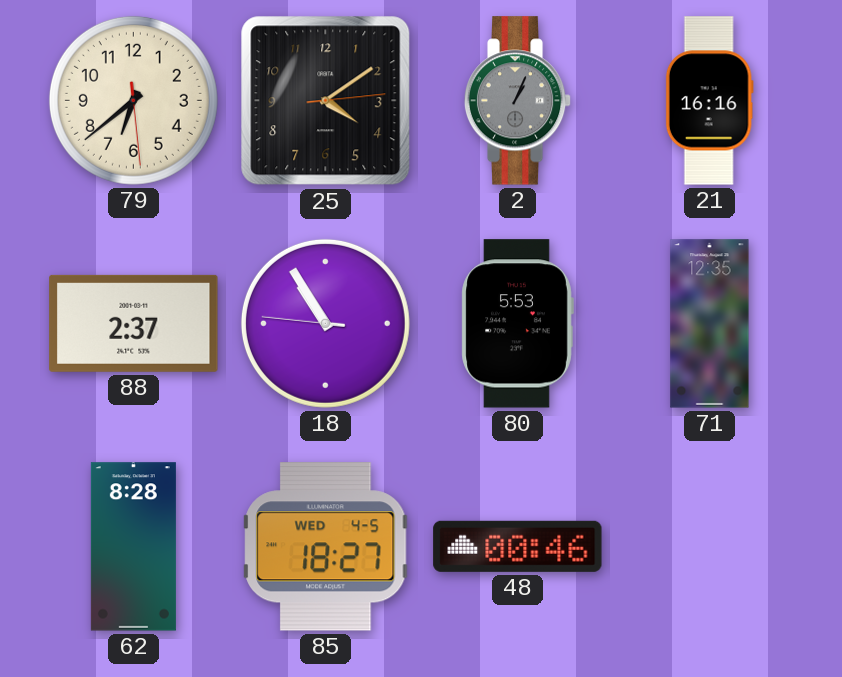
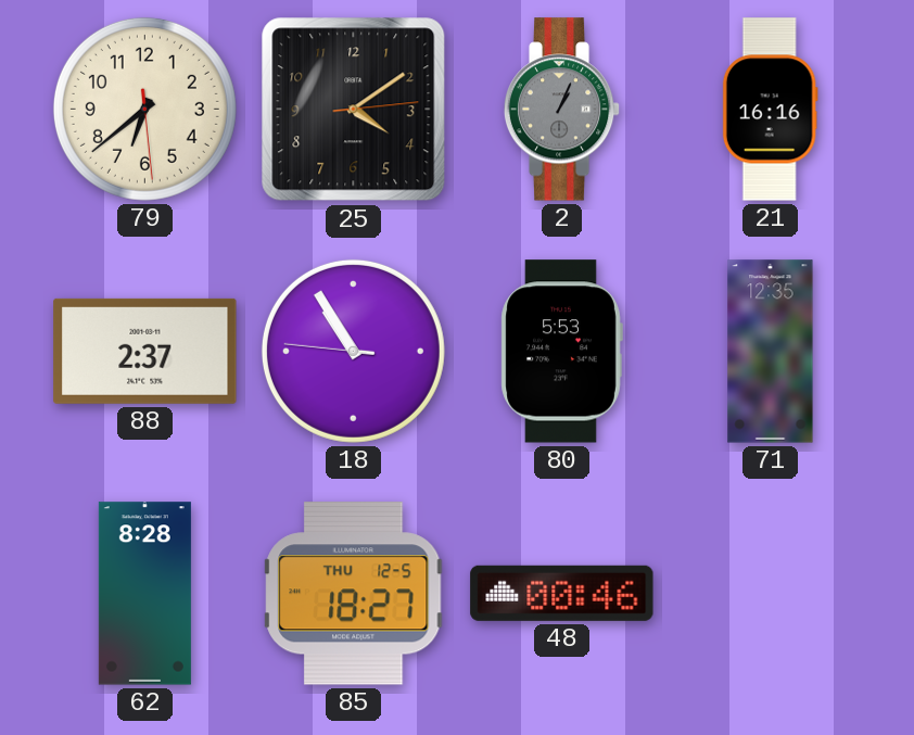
85 date: WED 4-5 -> THU 12-5 (354, 594)
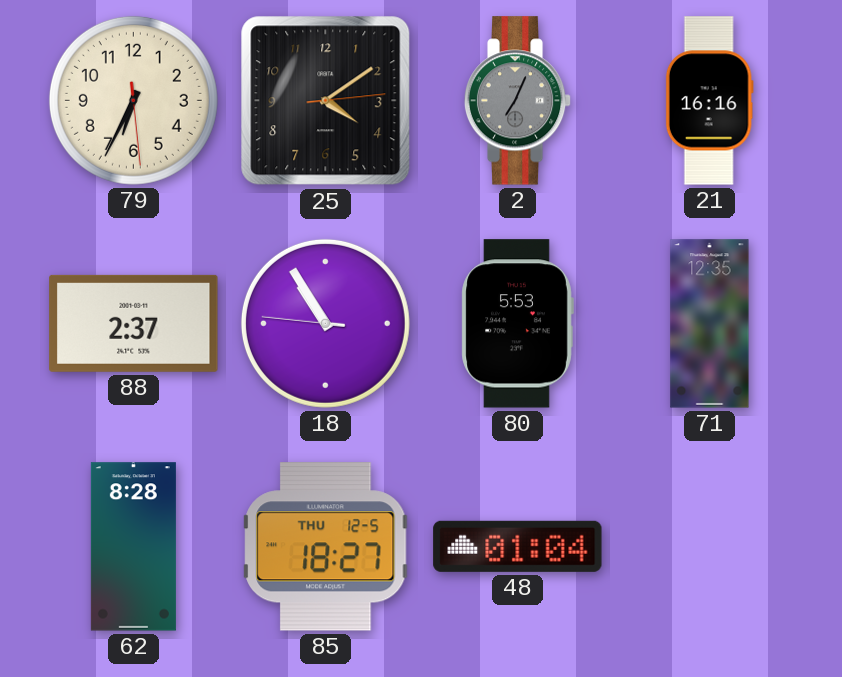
79: 6:38 -> 6:34 (133, 100)
2: 1:04 -> 7:04 (518, 101)
48: 00:46 -> 01:04 (518, 546)
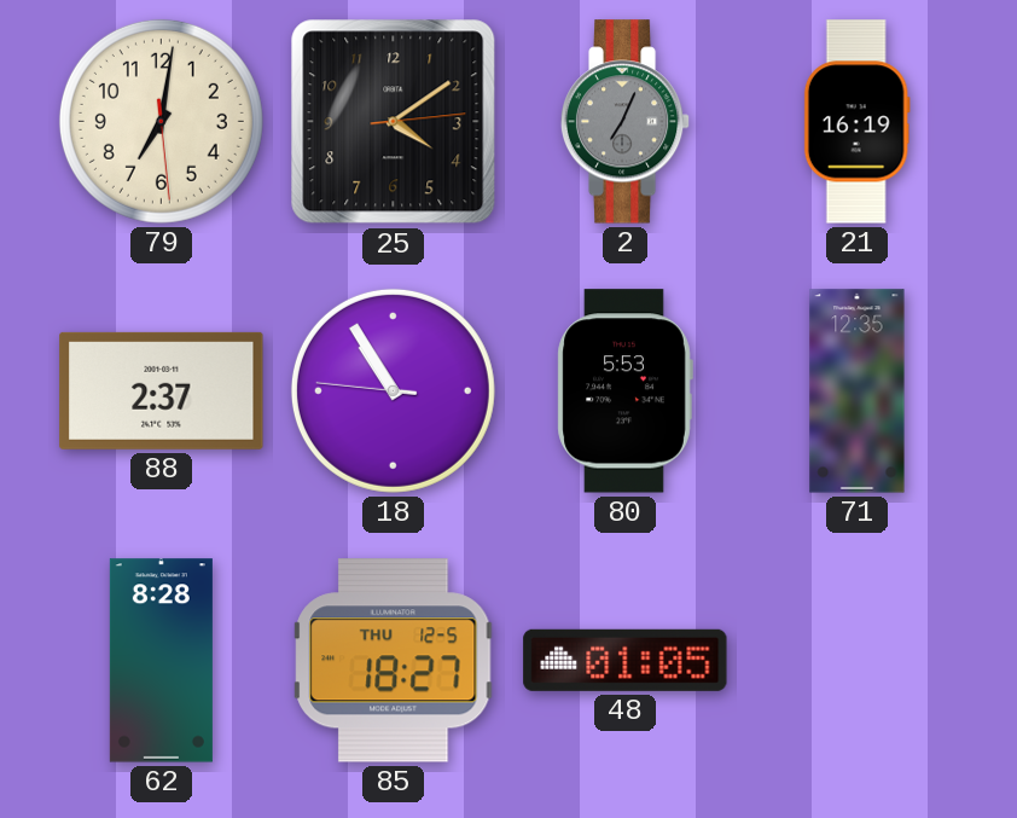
79: 6:34 -> 7:01 (161, 121)
21: 16:16 -> 16:19 (856, 122)
48: 01:04 -> 01:05 (626, 660)
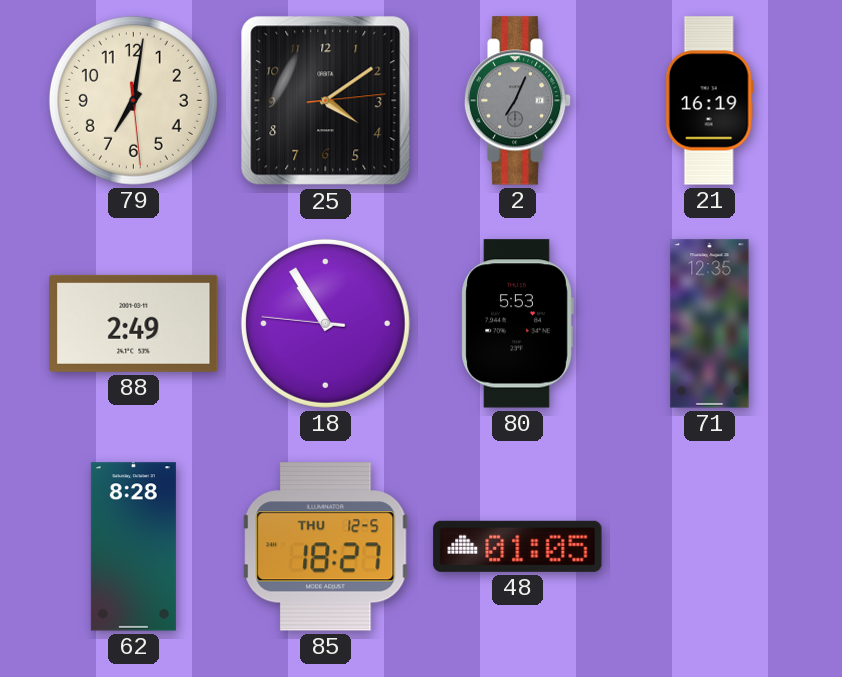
88: 2:37 -> 2:49 (134, 323)
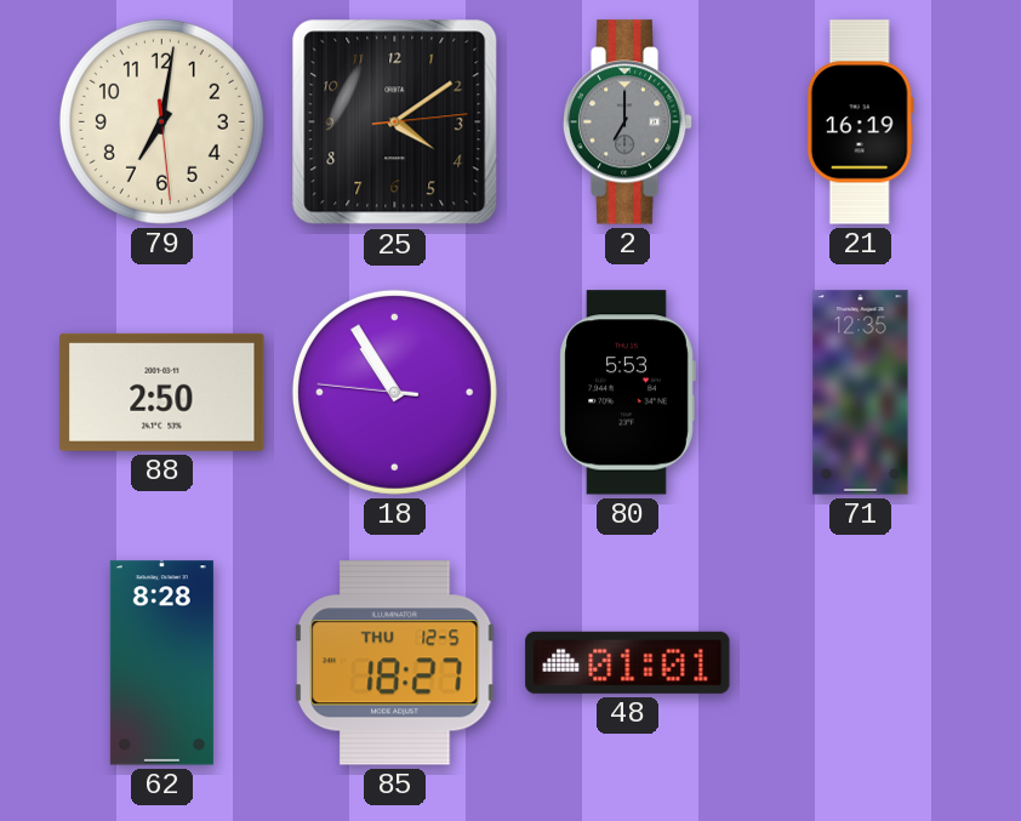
2: 7:04 -> 7:00 (628, 122)
88: 2:49 -> 2:50 (162, 392)
48: 01:05 -> 01:01 (628, 662)
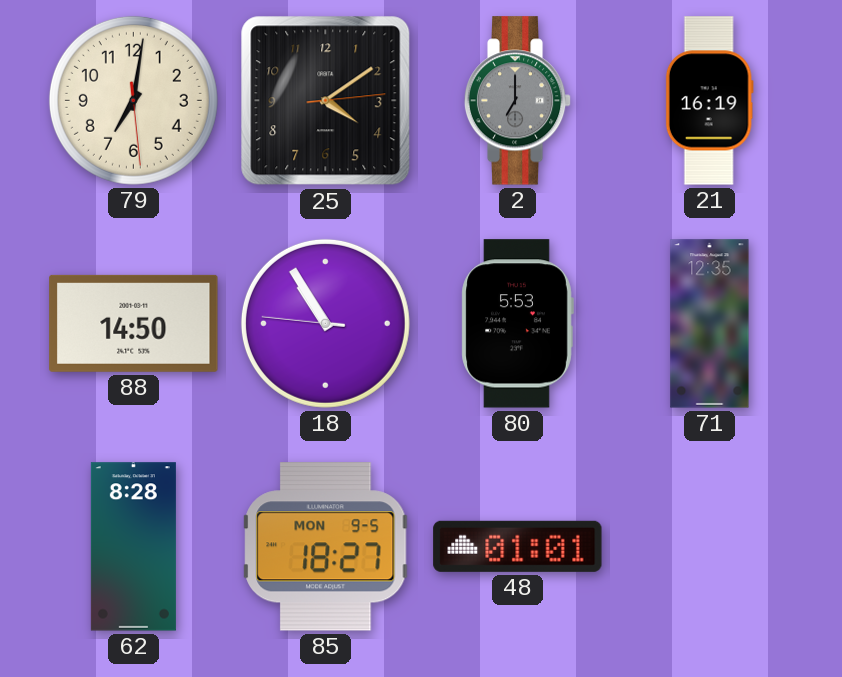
88: 2:50 -> 14:50 (134, 323)
85 date: THU 12-5 -> MON 9-5 (326, 547)
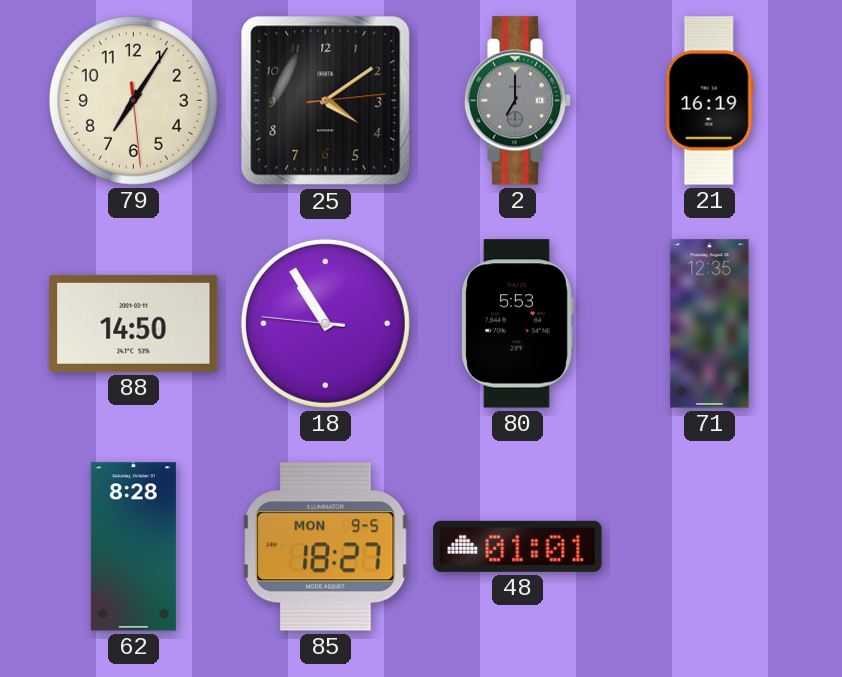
79: 7:01 -> 7:05 (133, 100)
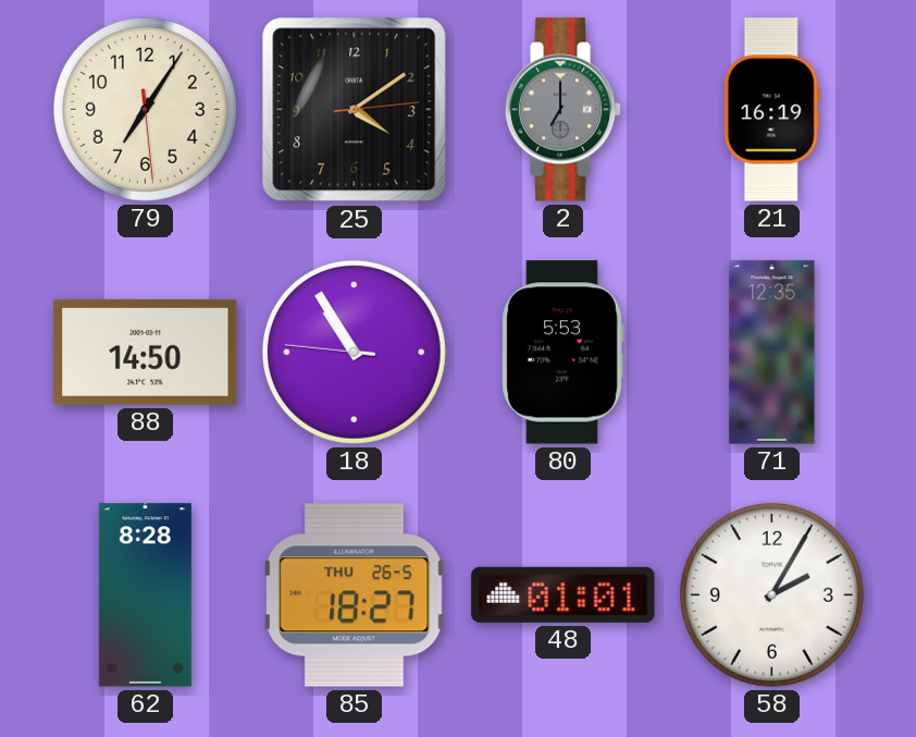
85 date: MON 9-5 -> THU 26-5 (355, 595)
58: none -> 2:05 (771, 594)
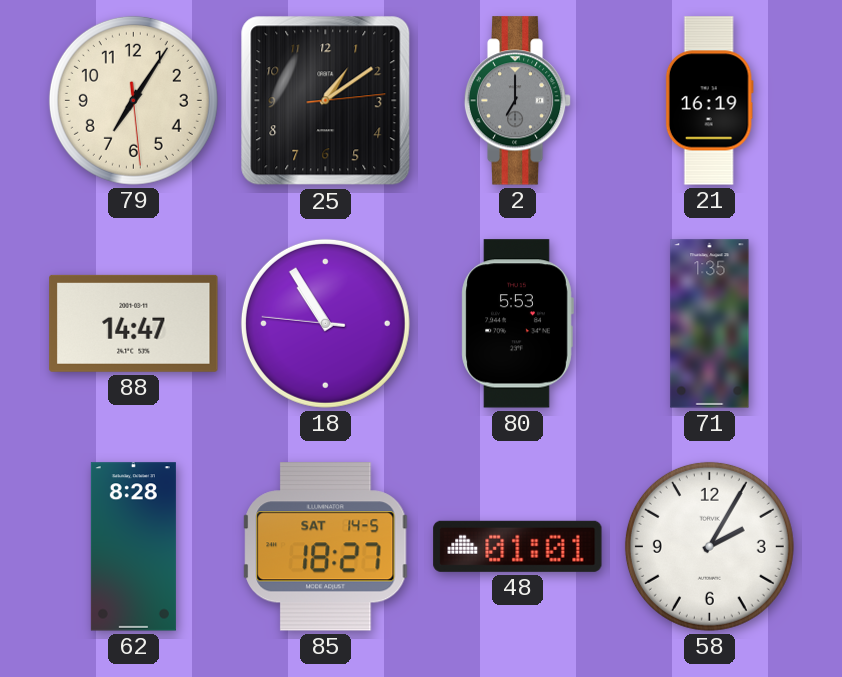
25: 4:09 -> 1:09 (326, 101)
88: 14:50 -> 14:47 (134, 323)
71: 12:35 -> 1:35 (710, 324)
85 date: THU 26-5 -> SAT 14-5 (326, 547)
